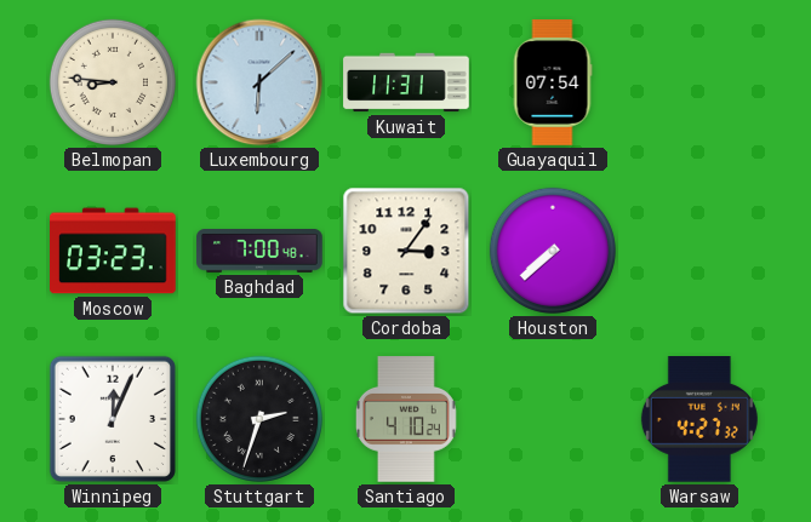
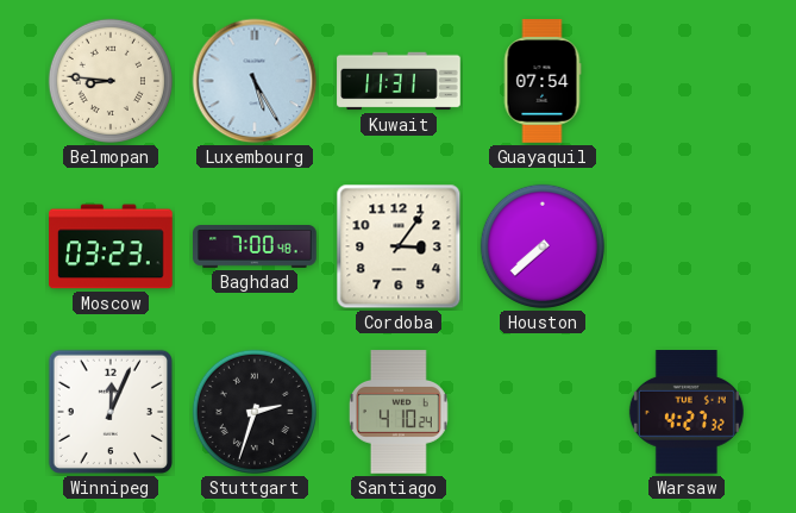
Luxembourg: 6:08 -> 5:25 (255, 81)
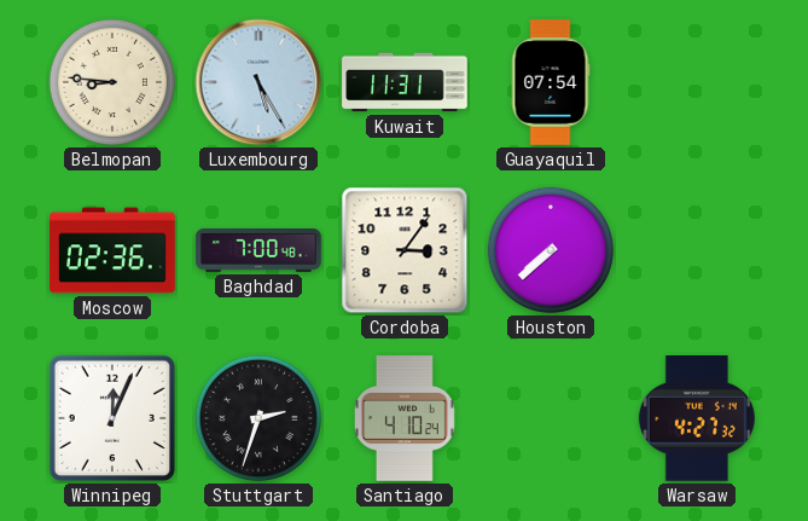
Moscow: 03:23 -> 02:36 (112, 250)
